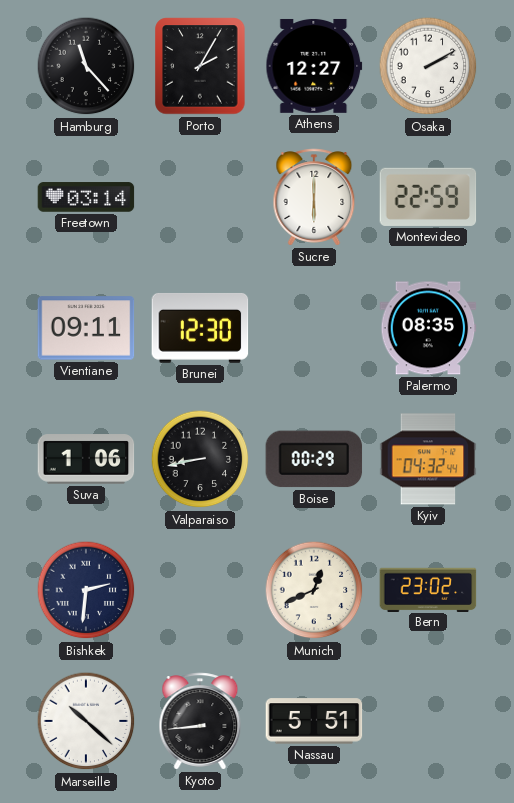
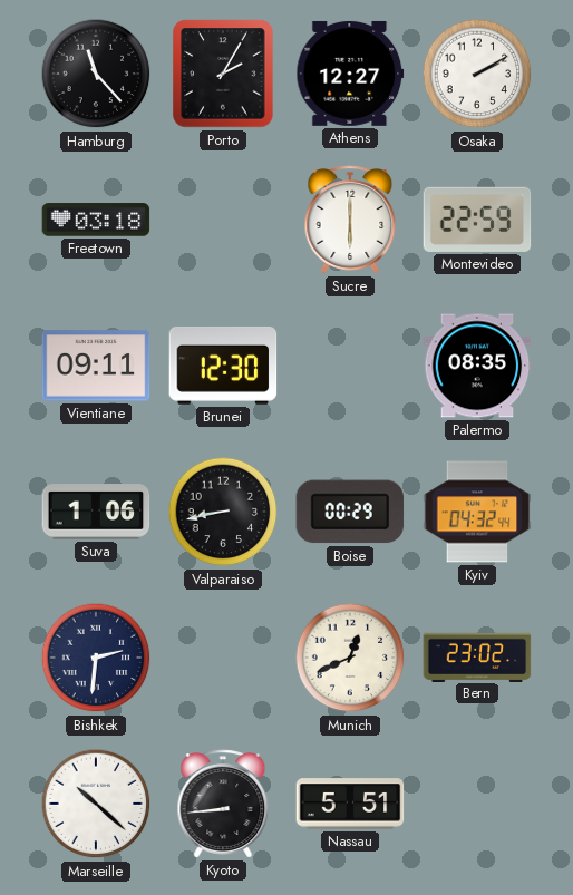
Freetown: 03:14 -> 03:18 (96, 220)
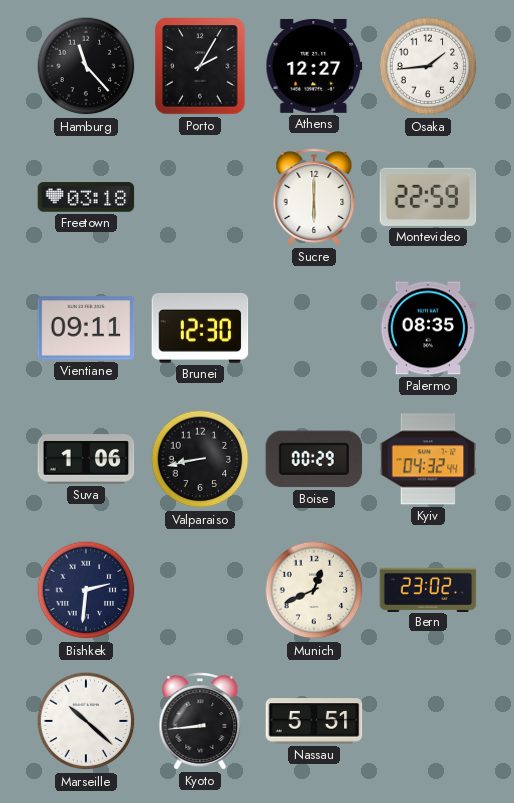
Osaka: 2:10 -> 1:44 (428, 66)
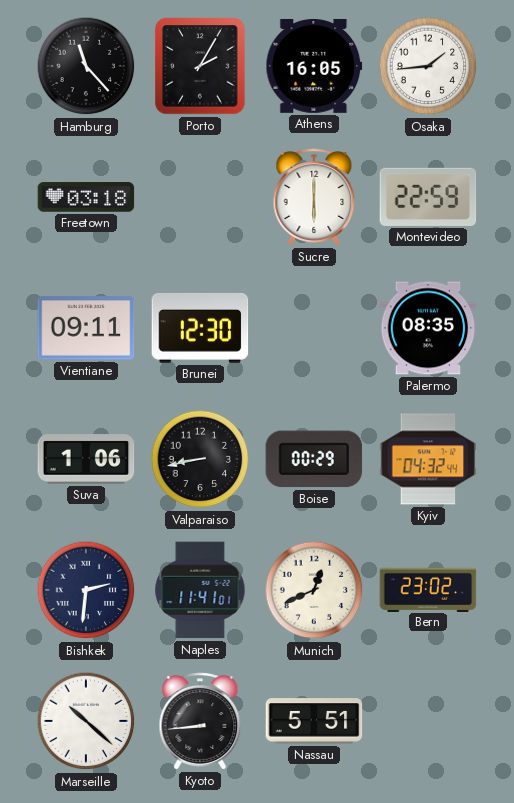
Athens: 12:27 -> 16:05 (314, 66)
Naples: none -> 11:41 (200, 590)
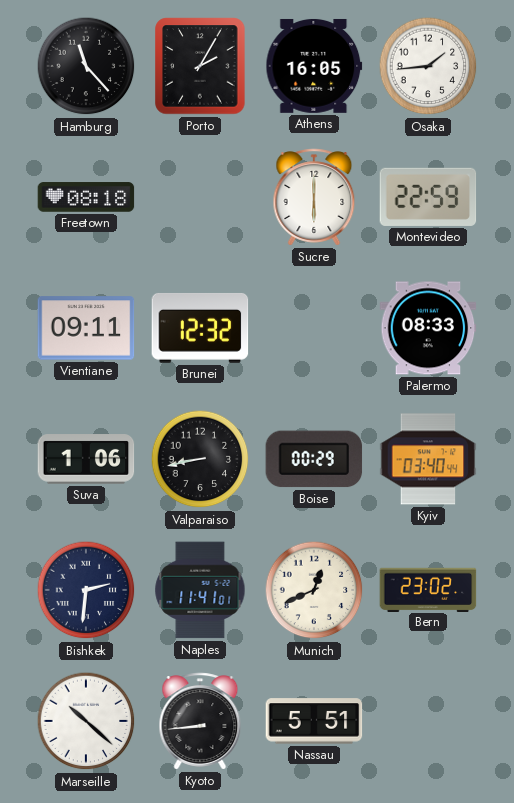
Freetown: 03:18 -> 08:18 (86, 197)
Brunei: 12:30 -> 12:32 (200, 328)
Palermo: 08:35 -> 08:33 (428, 328)
Kyiv: 04:32 -> 03:40 (428, 459)
